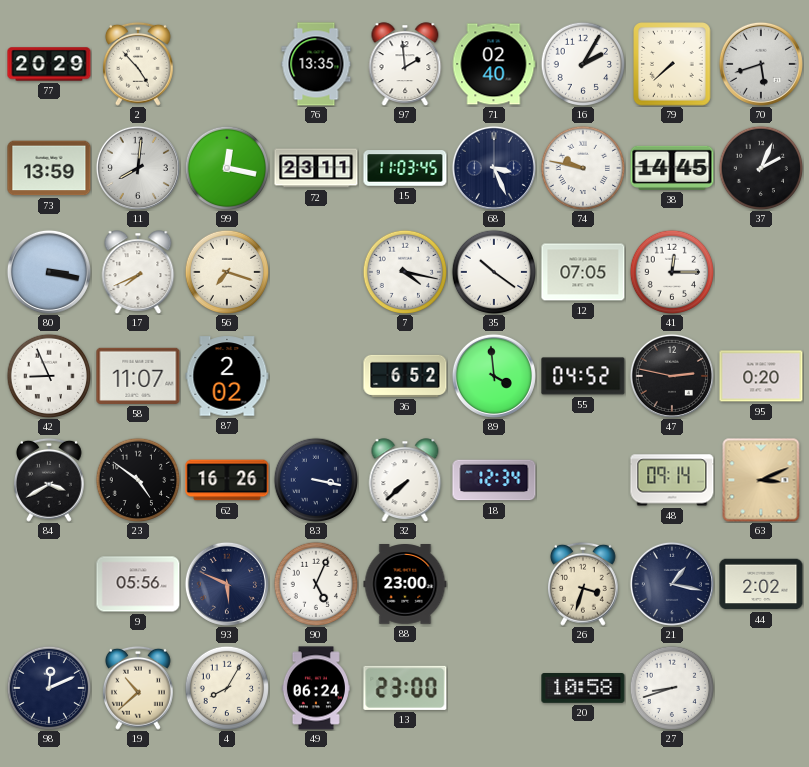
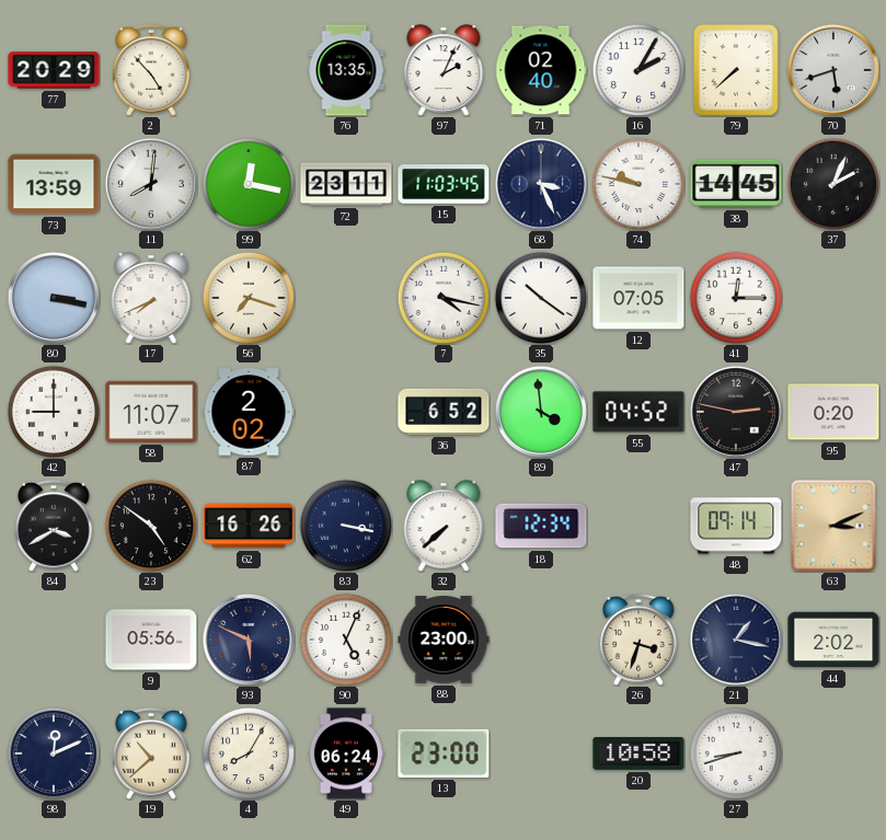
97: 1:59 -> 2:04 (444, 70)
42: 8:56 -> 9:00 (53, 411)
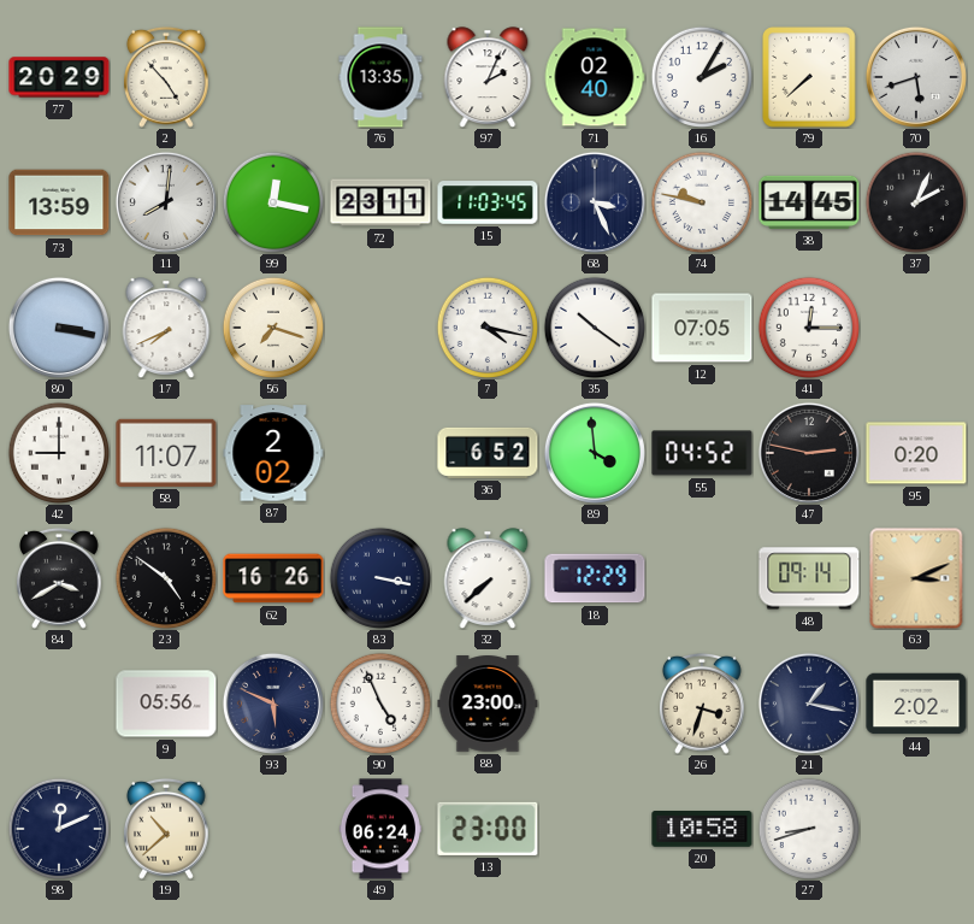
18: 12:34 -> 12:29 (595, 578)
90: 5:04 -> 4:56 (379, 702)
4: 8:05 -> none (248, 752)
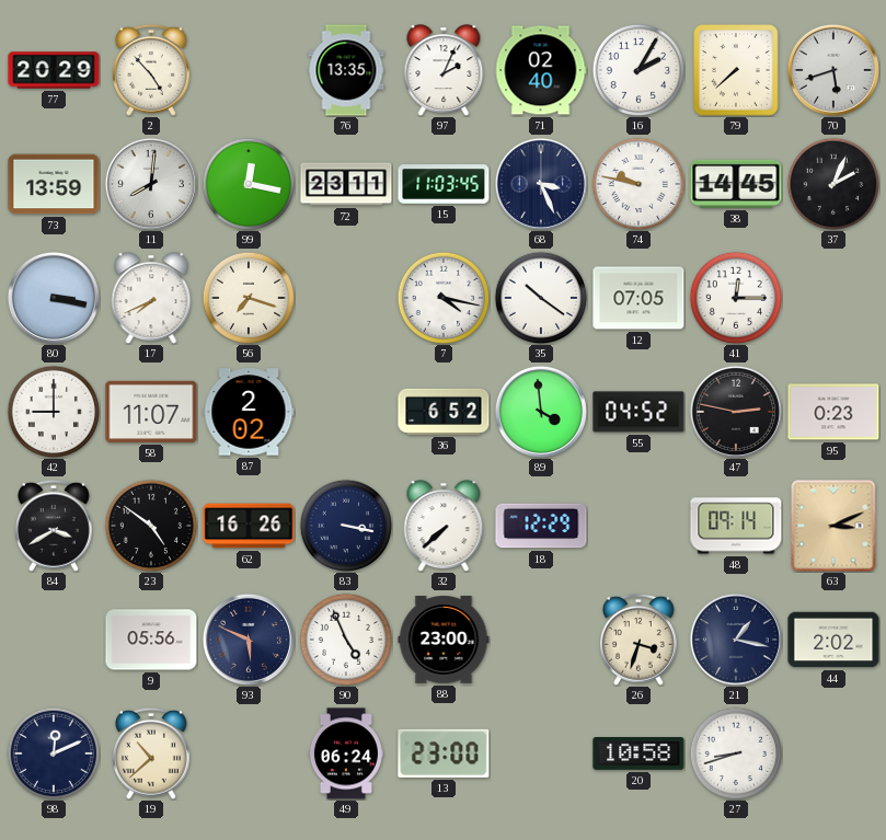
95: 0:20 -> 0:23 (833, 412)
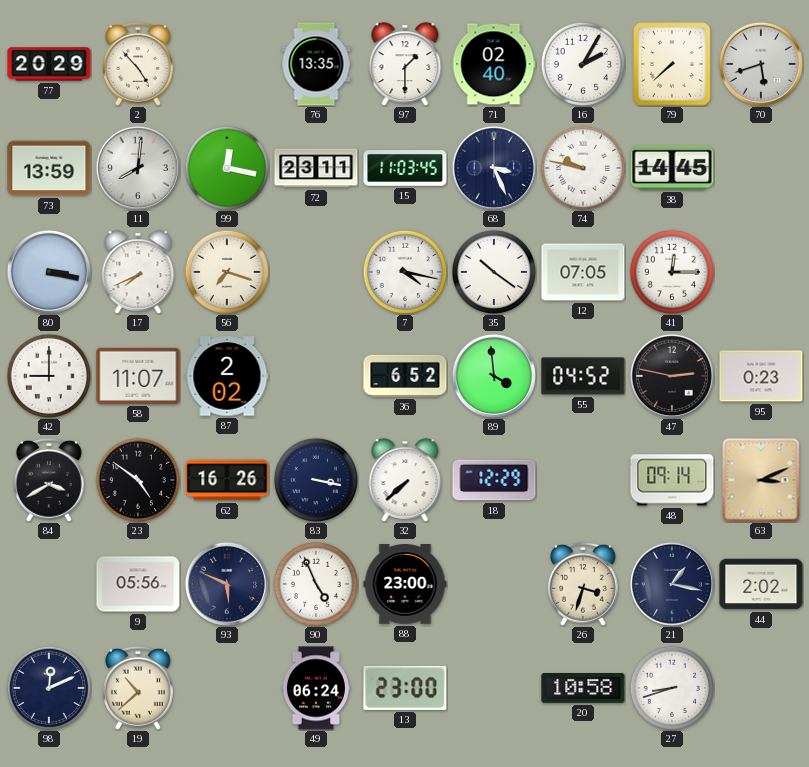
97: 2:04 -> 1:30 (405, 64)
37: 2:04 -> none (832, 183)
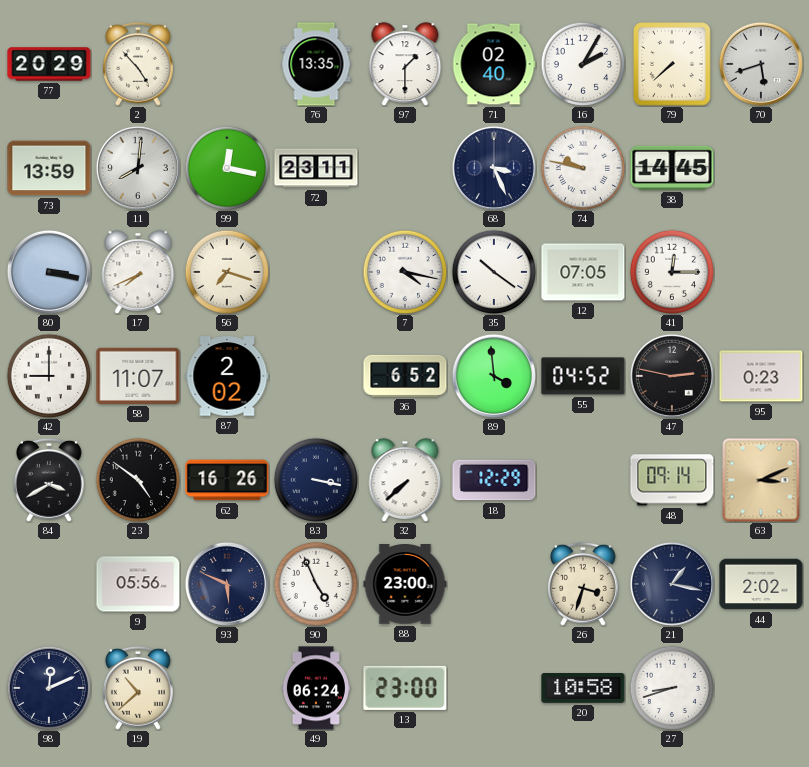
15: 11:03 -> none (405, 168)
